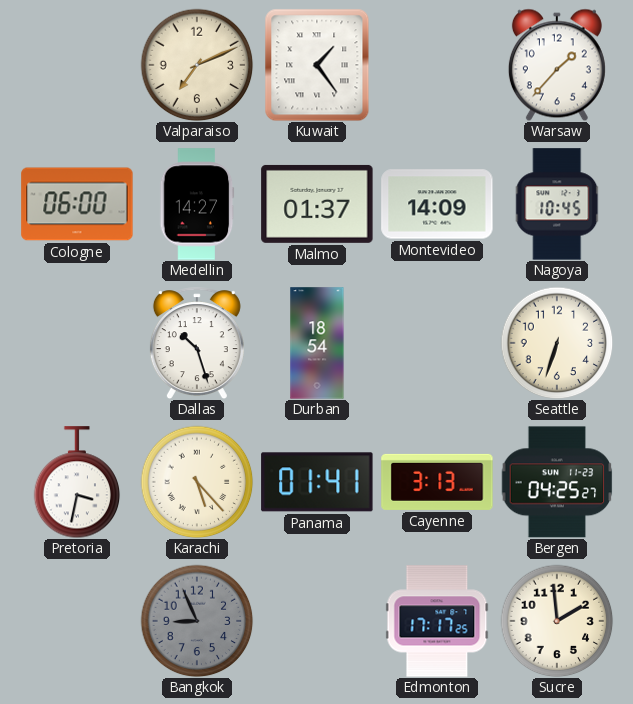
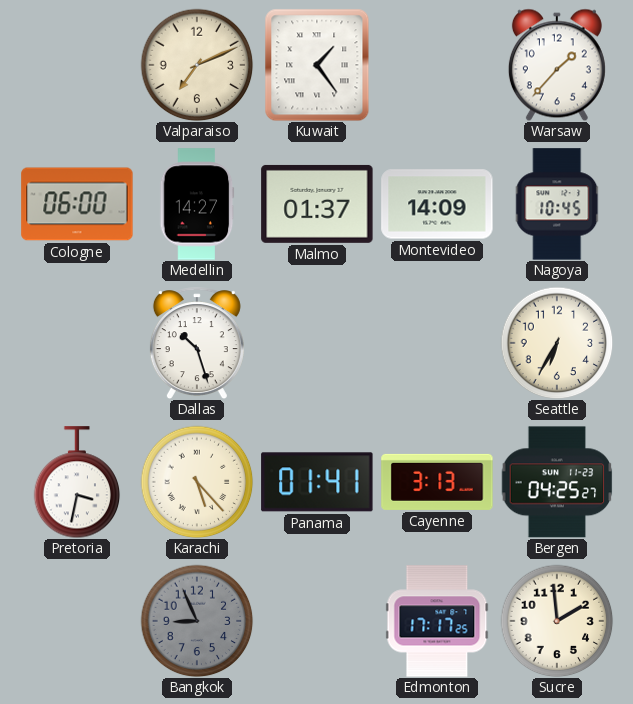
Durban: 18:54 -> none (317, 343)
Seattle: 6:33 -> 6:35 (557, 343)
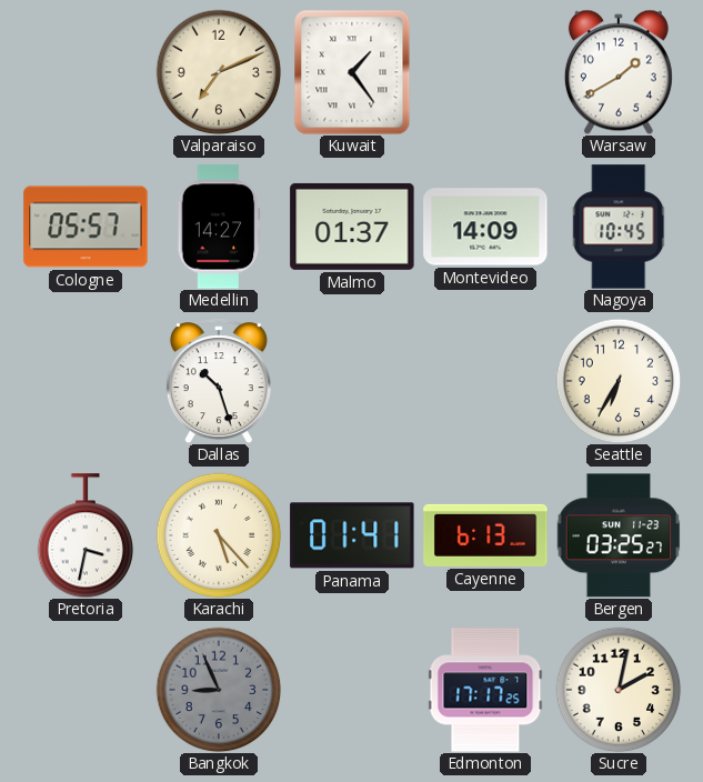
Warsaw: 1:37 -> 1:40 (619, 72)
Cologne: 06:00 -> 05:57 (86, 227)
Cayenne: 3:13 -> 6:13 (485, 535)
Bergen: 04:25 -> 03:25 (619, 535)
Sucre: 1:59 -> 2:02 (619, 690)
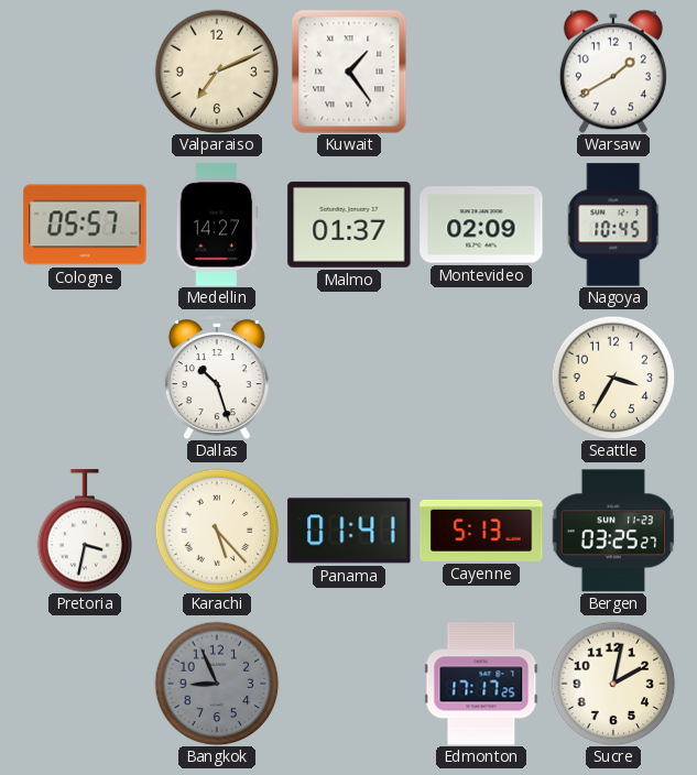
Montevideo: 14:09 -> 02:09 (481, 225)
Seattle: 6:35 -> 3:35 (613, 378)
Cayenne: 6:13 -> 5:13 (481, 531)
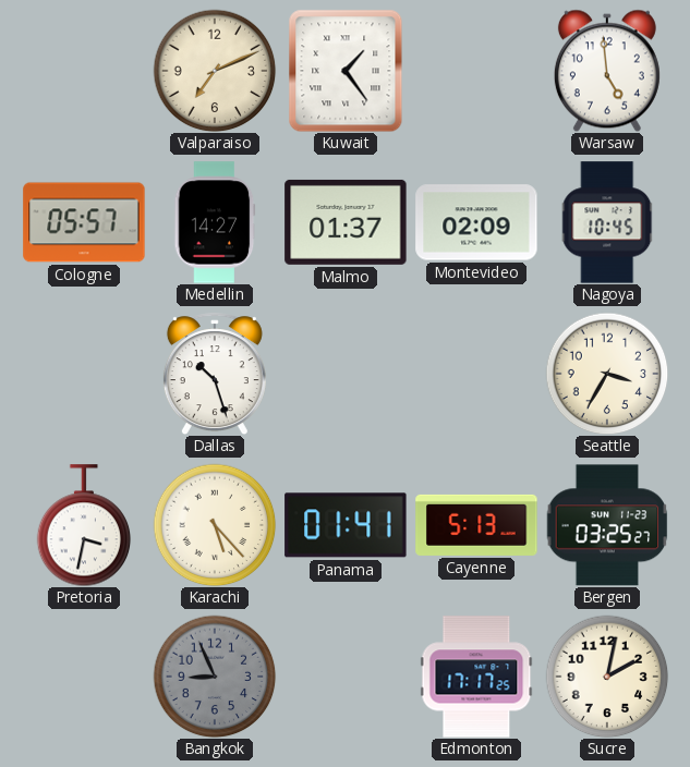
Warsaw: 1:40 -> 4:59 (607, 71)
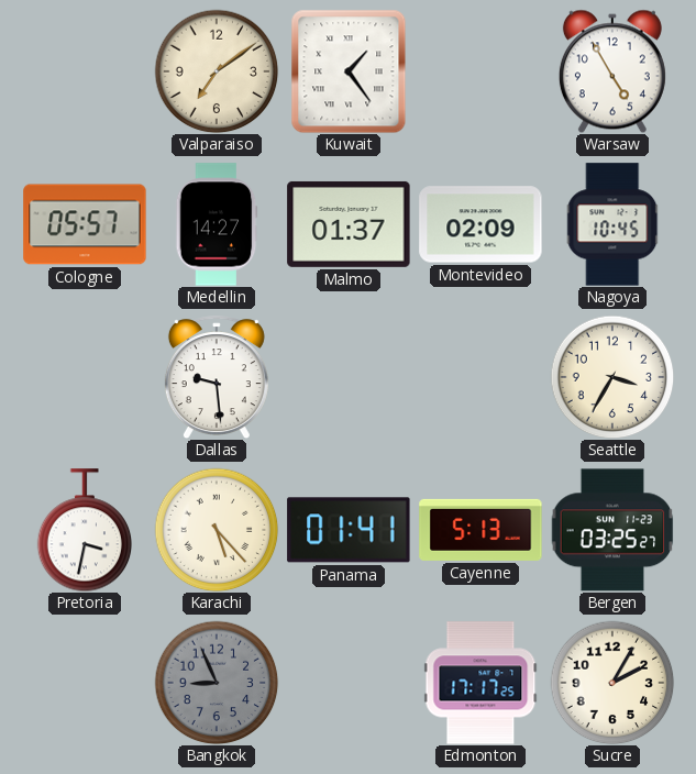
Valparaiso: 7:11 -> 7:09 (217, 71)
Warsaw: 4:59 -> 4:55 (612, 71)
Dallas: 10:27 -> 9:29 (217, 377)
Sucre: 2:02 -> 2:05 (612, 683)
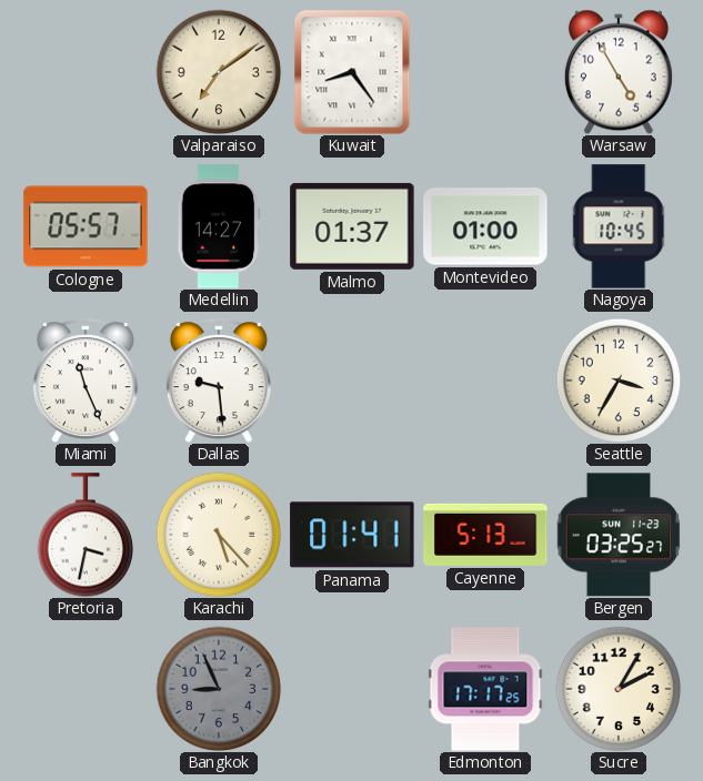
Kuwait: 1:24 -> 8:24 (352, 72)
Montevideo: 02:09 -> 01:00 (485, 226)
Miami: none -> 11:26 (86, 381)
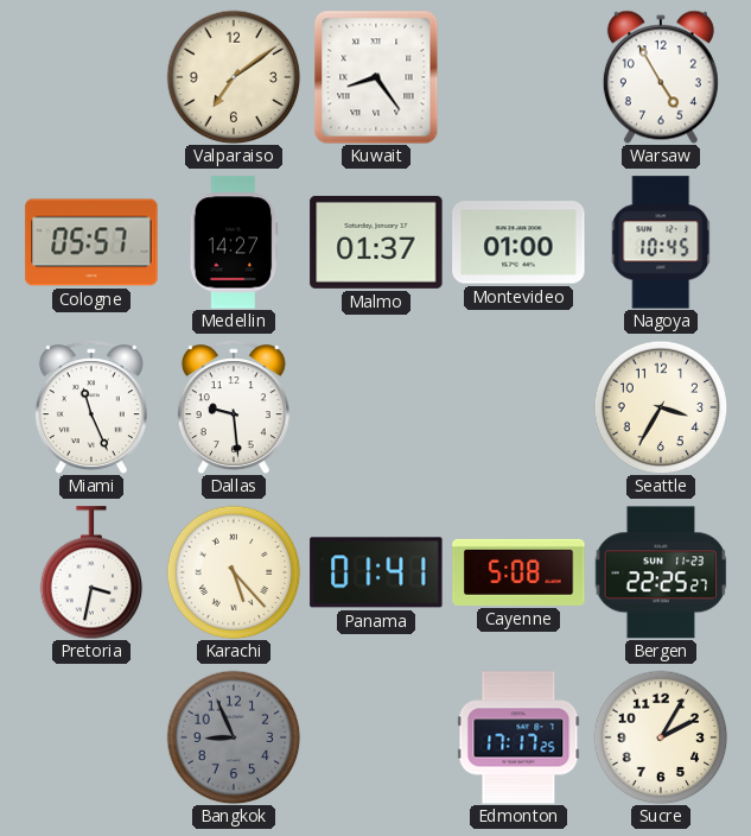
Cayenne: 5:13 -> 5:08 (518, 572)
Bergen: 03:25 -> 22:25 (661, 572)
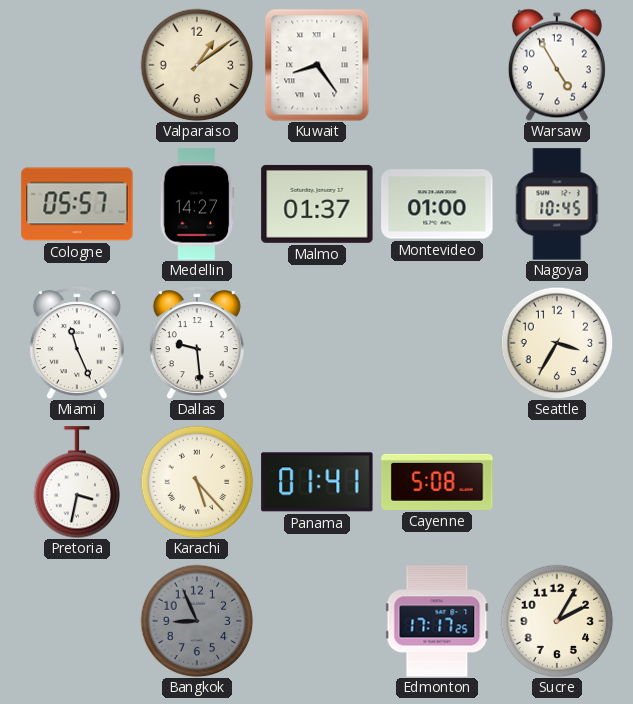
Valparaiso: 7:09 -> 1:09 (197, 65)
Bergen: 22:25 -> none (661, 572)
